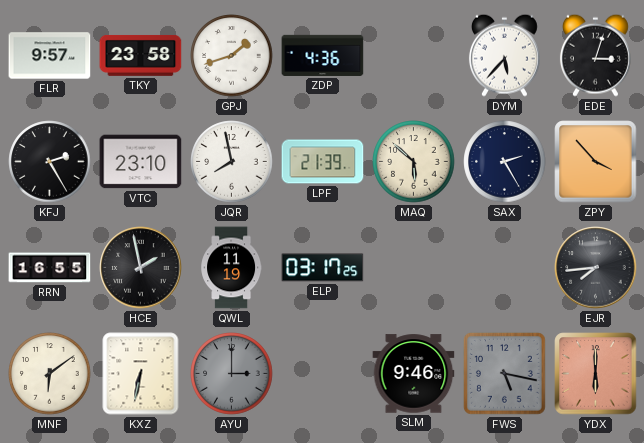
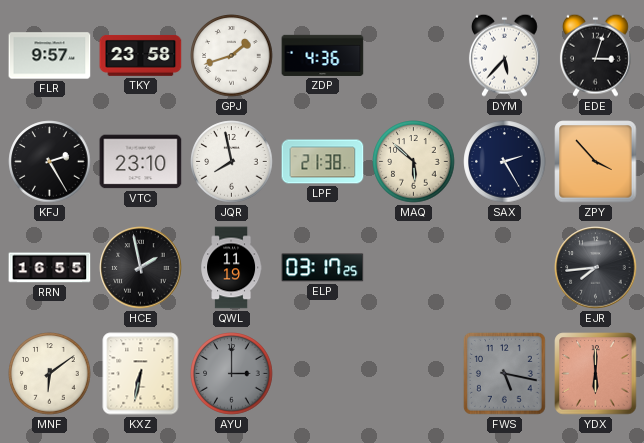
LPF: 21:39 -> 21:38 (323, 162)
SLM: 9:46 -> none (414, 374)
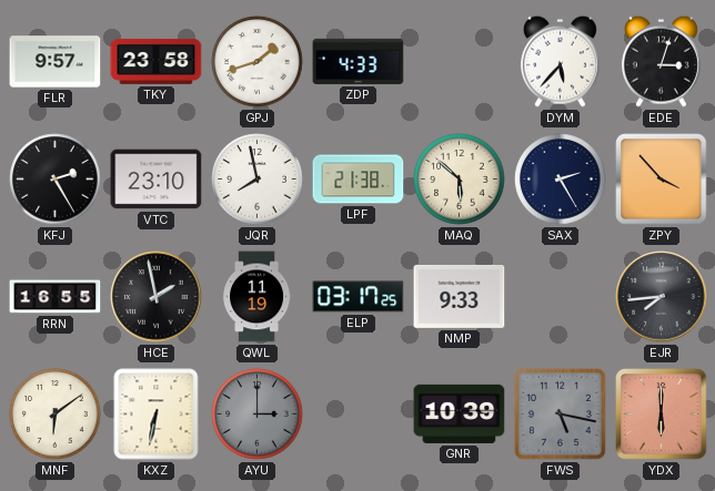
ZDP: 4:36 -> 4:33 (359, 61)
NMP: none -> 9:33 (460, 296)
GNR: none -> 10:39 (460, 413)
